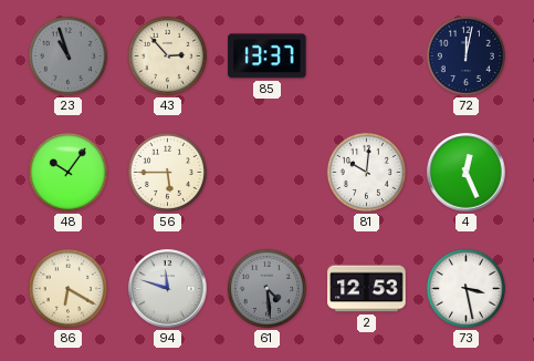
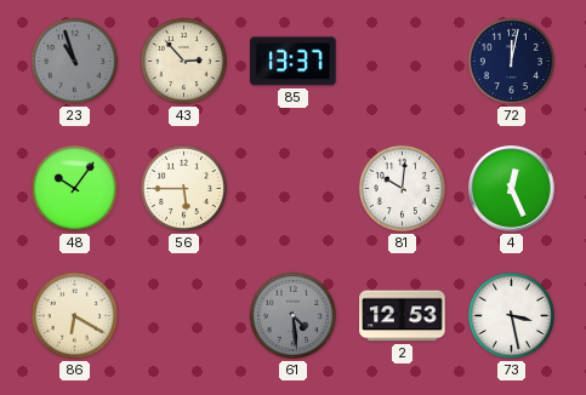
94: 11:48 -> none (168, 289)
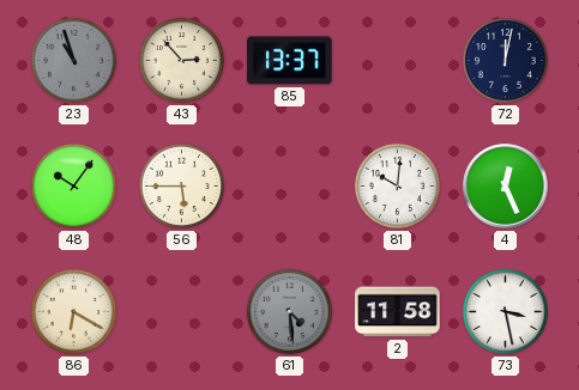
2: 12:53 -> 11:58 (398, 312)
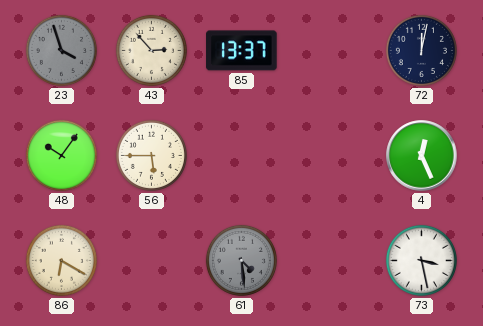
23: 10:57 -> 3:57 (61, 50)
81: 10:01 -> none (397, 185)
2: 11:58 -> none (398, 312)
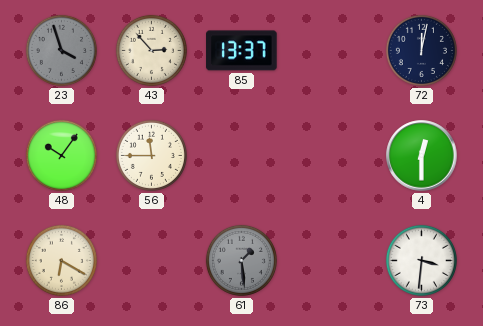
56: 5:45 -> 11:45 (151, 155)
4: 12:26 -> 12:30 (422, 156)
61: 4:29 -> 1:29 (241, 260)
73: 3:28 -> 3:31 (421, 260)
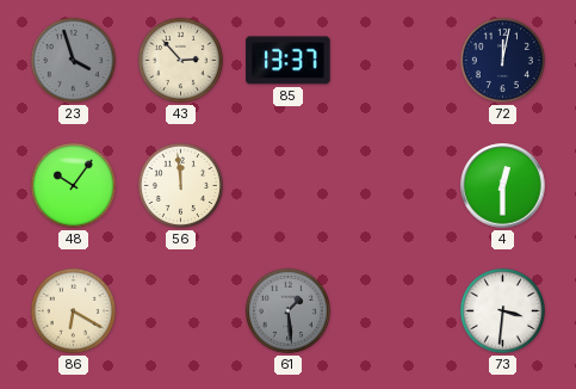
56: 11:45 -> 11:59 (180, 185)
